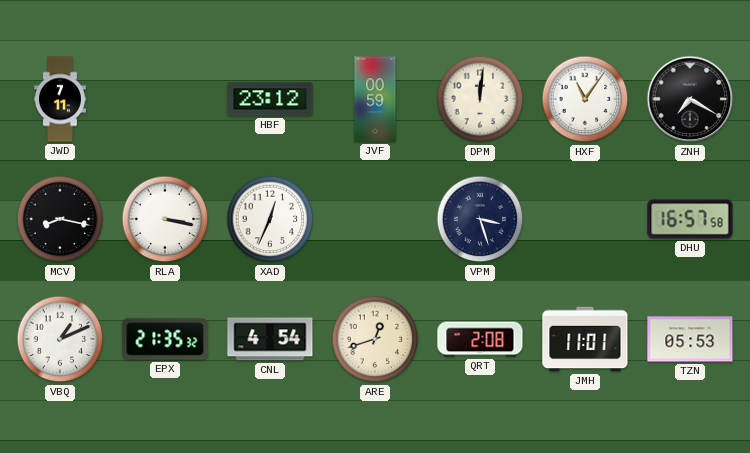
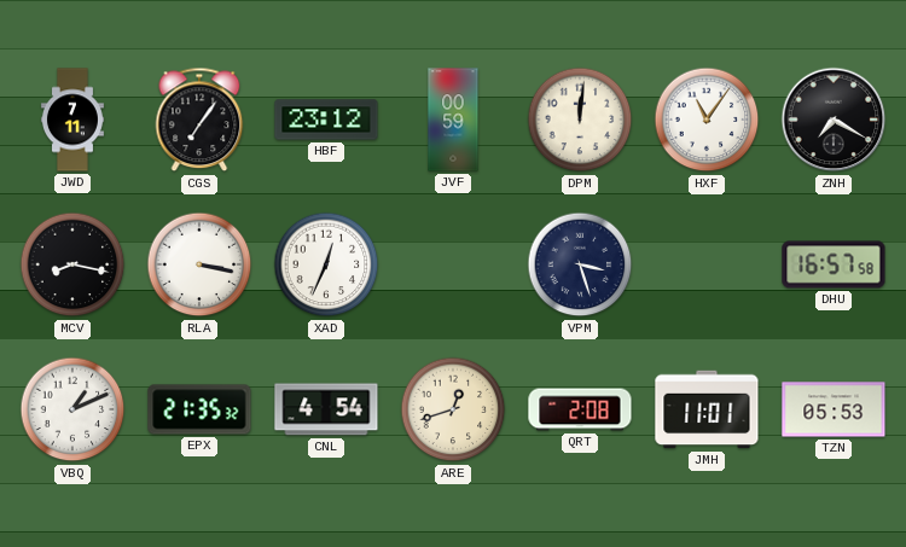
CGS: none -> 7:06 (199, 120)
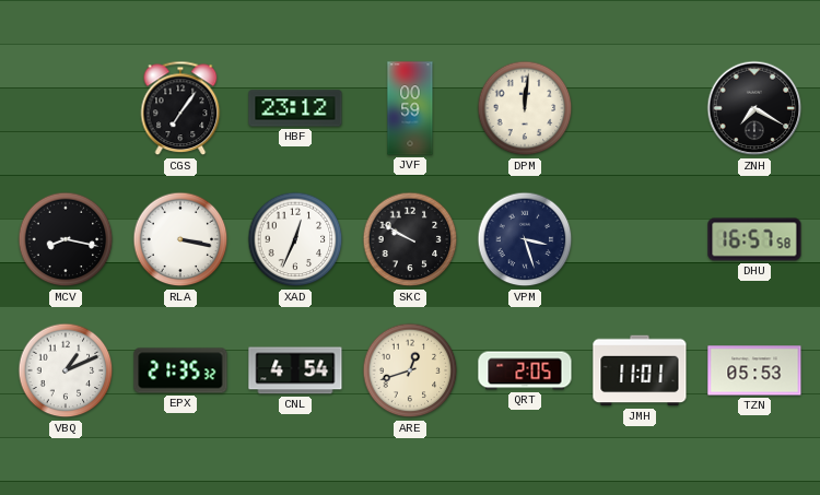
JWD: 7:11 -> none (72, 120)
HXF: 11:06 -> none (707, 120)
SKC: none -> 9:50 (410, 239)
QRT: 2:08 -> 2:05 (525, 370)
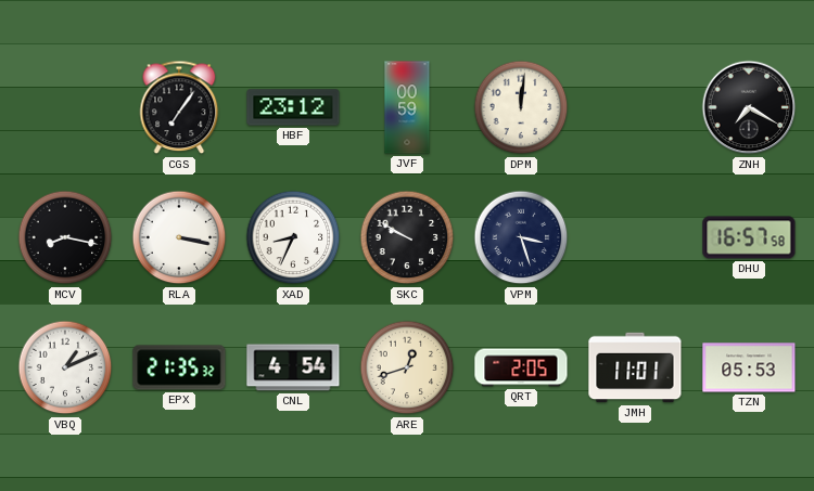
XAD: 12:34 -> 8:34 (293, 237)
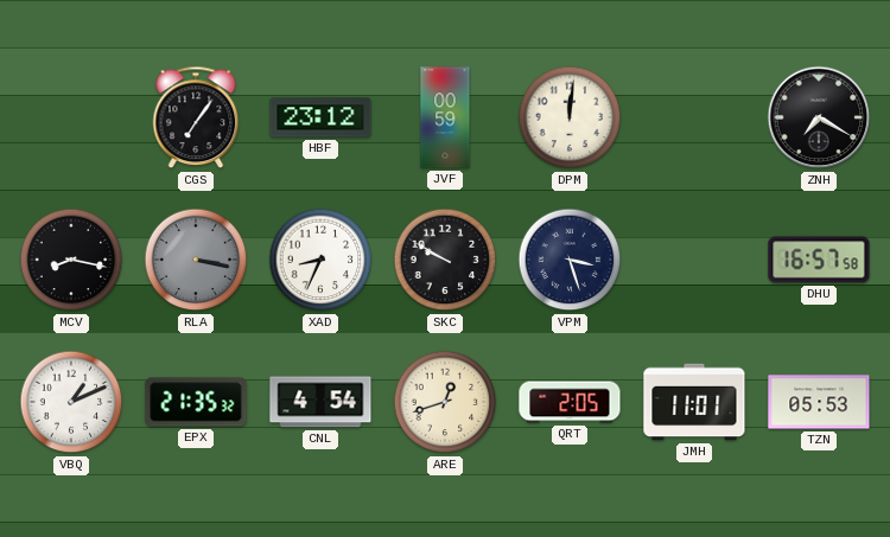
RLA dial: white -> grey (196, 260)
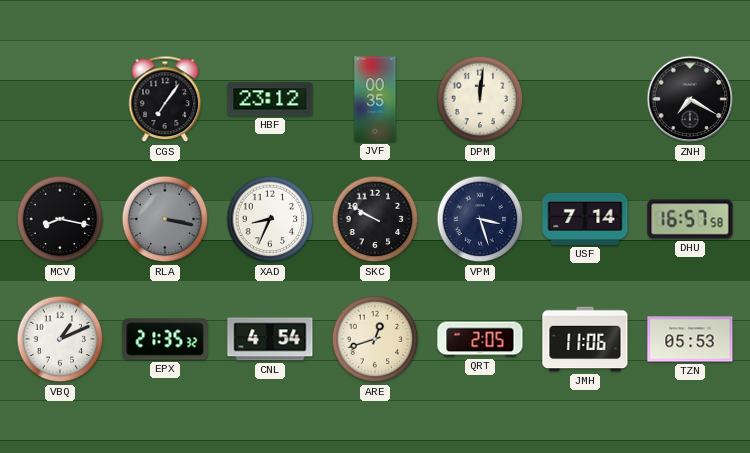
JVF: 00:59 -> 00:35 (375, 99)
USF: none -> 7:14 (585, 219)
JMH: 11:01 -> 11:06 (585, 339)
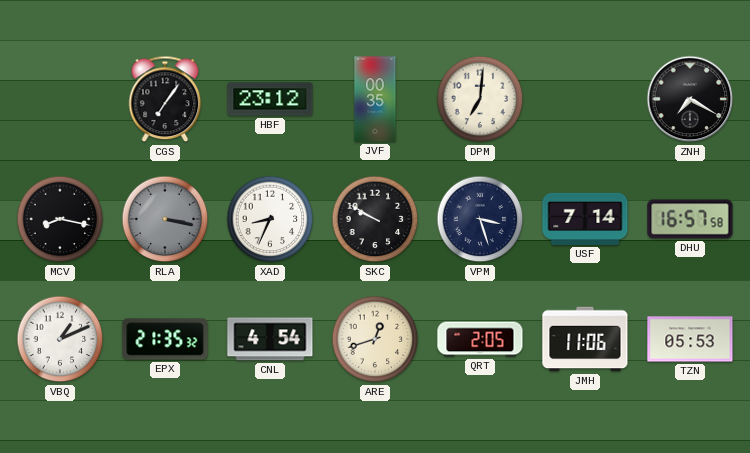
DPM: 12:01 -> 7:01 (480, 99)
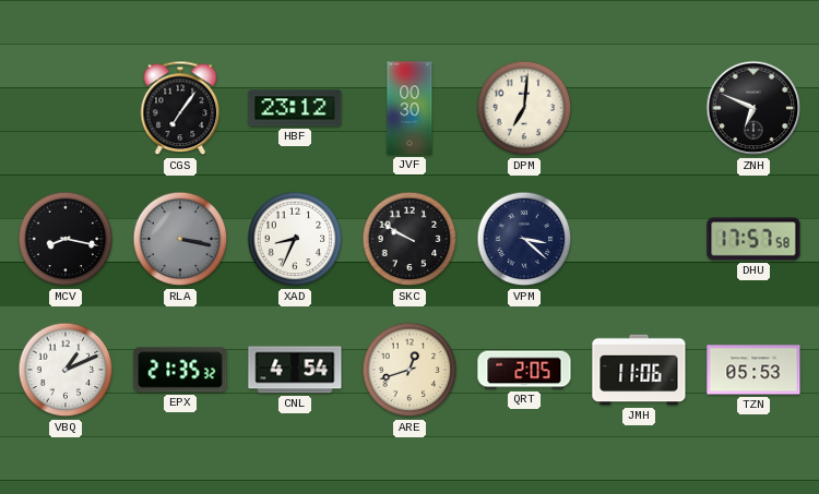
JVF: 00:35 -> 00:30 (410, 108)
ZNH: 7:20 -> 6:49 (753, 108)
VPM: 3:27 -> 3:22 (524, 239)
USF: 7:14 -> none (585, 219)
DHU: 16:57 -> 17:57 (753, 239)
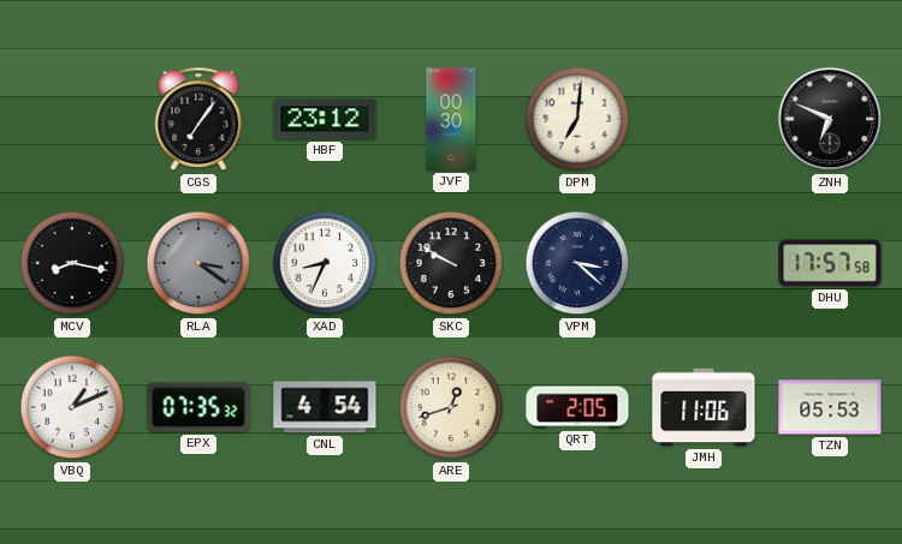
RLA: 3:17 -> 3:21 (198, 263)
EPX: 21:35 -> 07:35 (198, 407)
